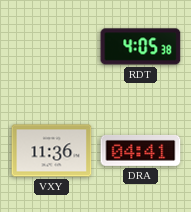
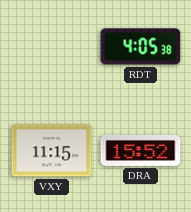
VXY: 11:36 -> 11:15 (52, 151)
DRA: 04:41 -> 15:52 (141, 150)
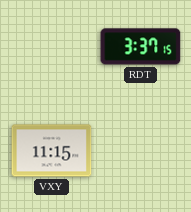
RDT: 4:05 -> 3:37 (141, 47)
DRA: 15:52 -> none (141, 150)
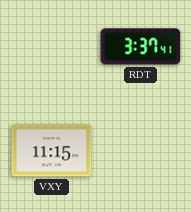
RDT: 3:37:15 -> 3:37:41 (141, 47)
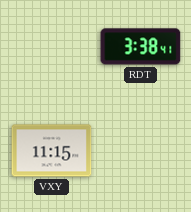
RDT: 3:37 -> 3:38 (141, 47)
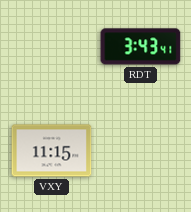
RDT: 3:38 -> 3:43 (141, 47)
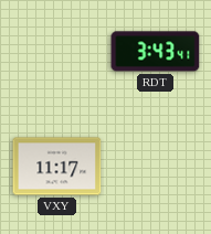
VXY: 11:15 -> 11:17 (57, 167)
